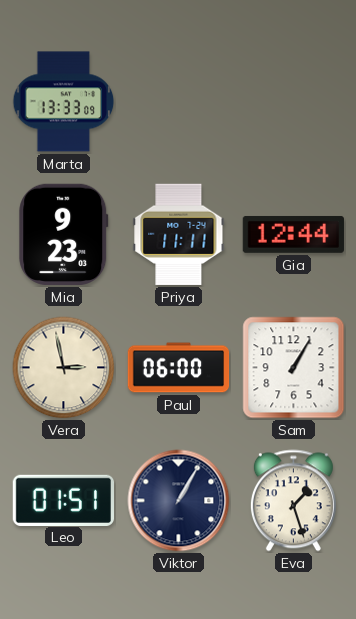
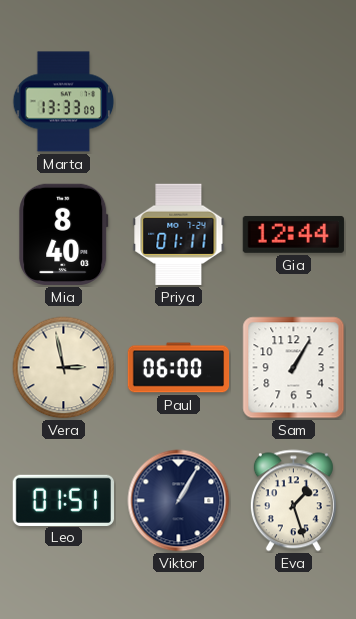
Mia: 9:23 -> 8:40 (64, 234)
Priya: 11:11 -> 01:11 (179, 234)
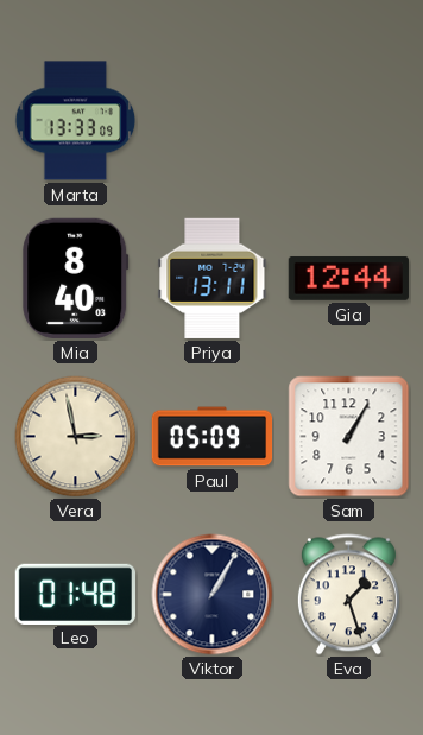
Priya: 01:11 -> 13:11 (213, 278)
Paul: 06:00 -> 05:09 (213, 437)
Leo: 01:51 -> 01:48 (75, 594)
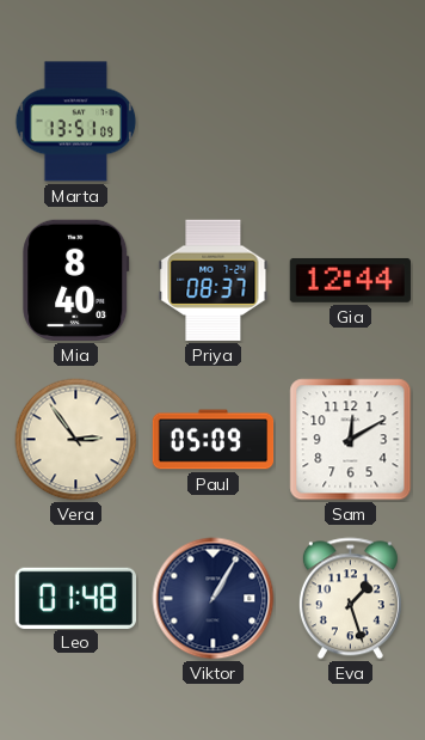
Marta: 13:33 -> 13:51 (76, 122)
Priya: 13:11 -> 08:37 (214, 280)
Vera: 2:58 -> 2:54 (76, 440)
Sam: 1:05 -> 12:10 (351, 440)
